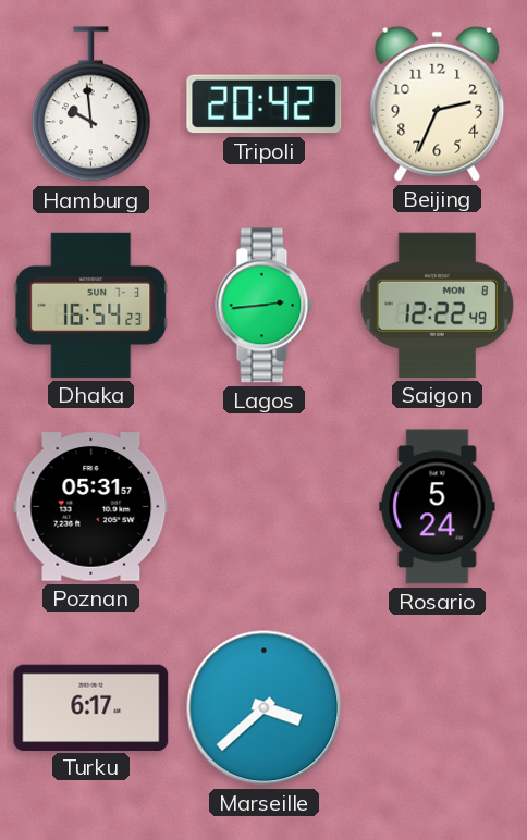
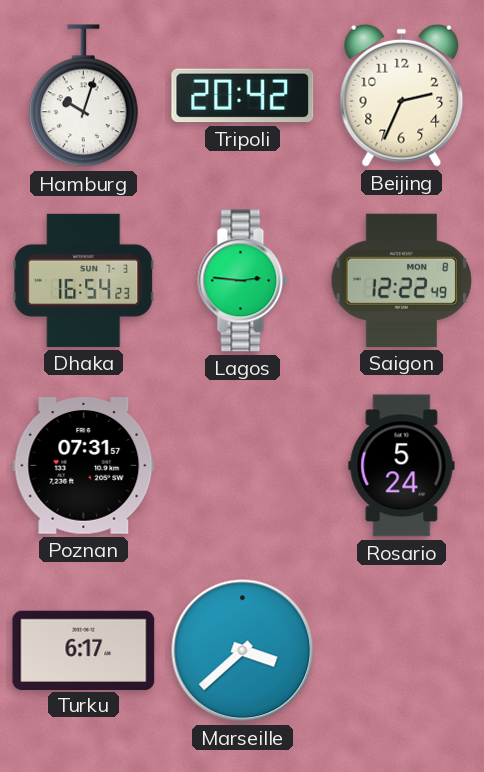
Hamburg: 9:59 -> 10:03 (84, 96)
Lagos: 2:44 -> 2:46 (243, 281)
Poznan: 05:31 -> 07:31 (84, 466)
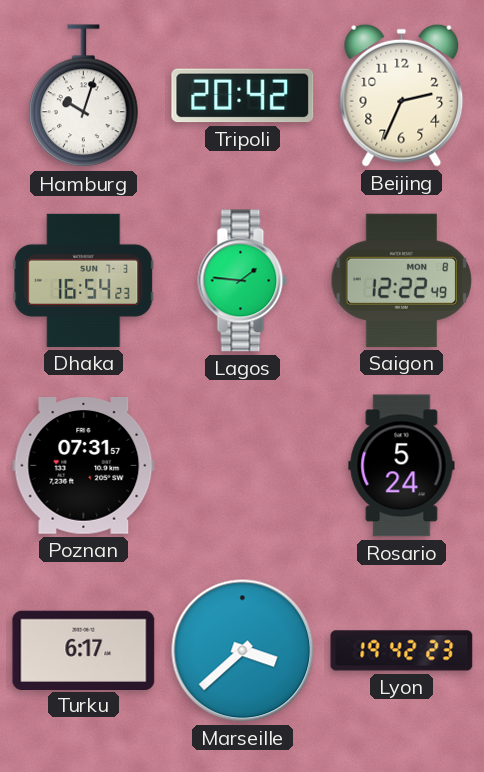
Lagos: 2:46 -> 1:46 (243, 281)
Lyon: none -> 19:42 (402, 651)
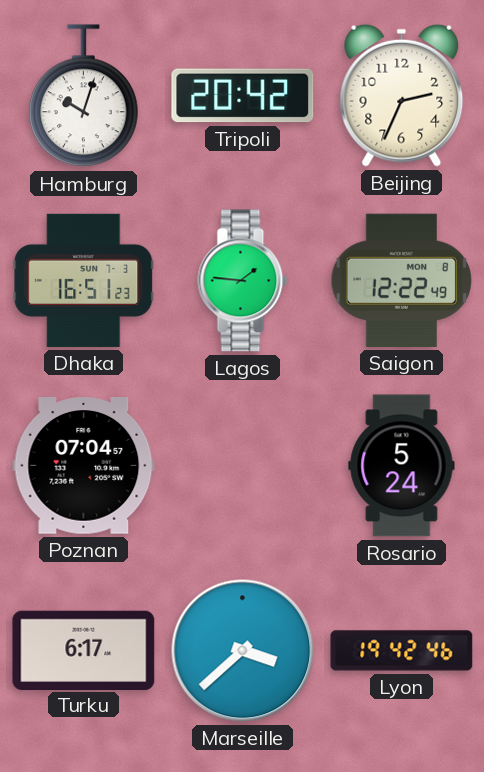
Dhaka: 16:54 -> 16:51 (84, 280)
Poznan: 07:31 -> 07:04 (84, 466)
Lyon: 19:42:23 -> 19:42:46 (402, 651)
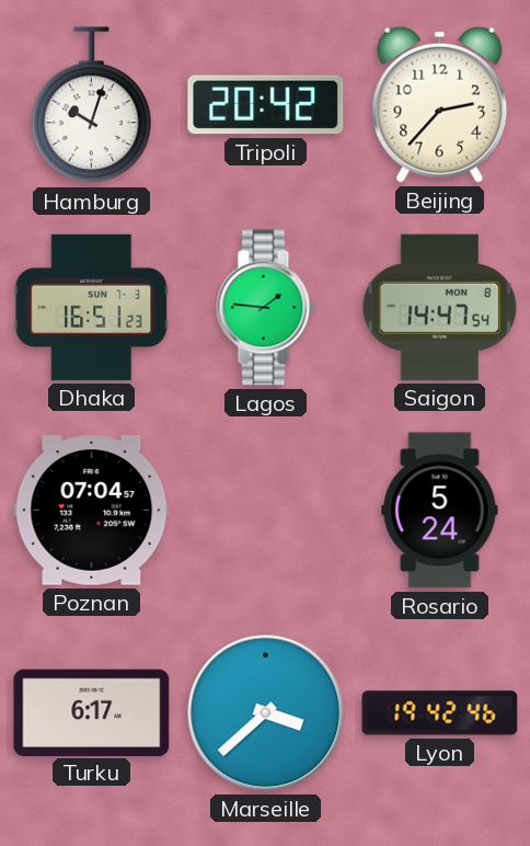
Beijing: 2:34 -> 2:37 (440, 104)
Saigon: 12:22 -> 14:47 (439, 307)
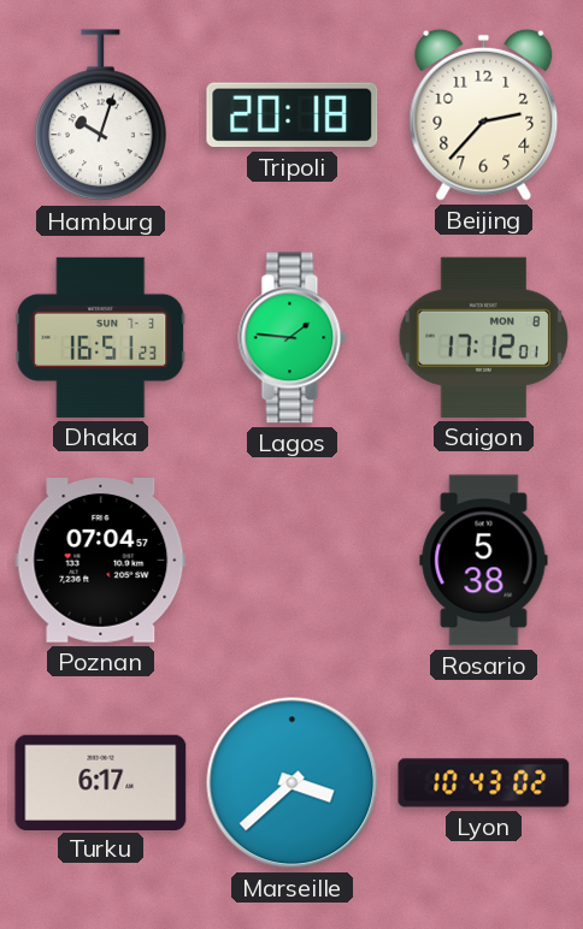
Tripoli: 20:42 -> 20:18 (293, 116)
Saigon: 14:47 -> 17:12 (483, 337)
Rosario: 5:24 -> 5:38 (484, 561)
Lyon: 19:42 -> 10:43 (484, 783)
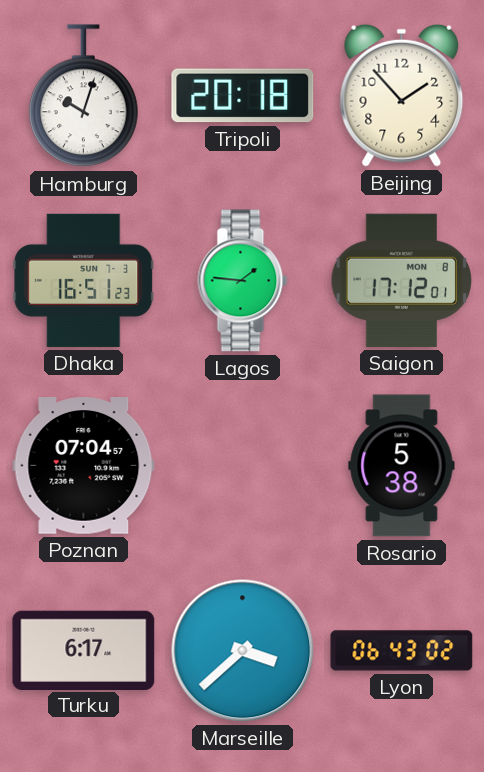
Beijing: 2:37 -> 1:53 (402, 95)
Lyon: 10:43 -> 06:43 (402, 651)
